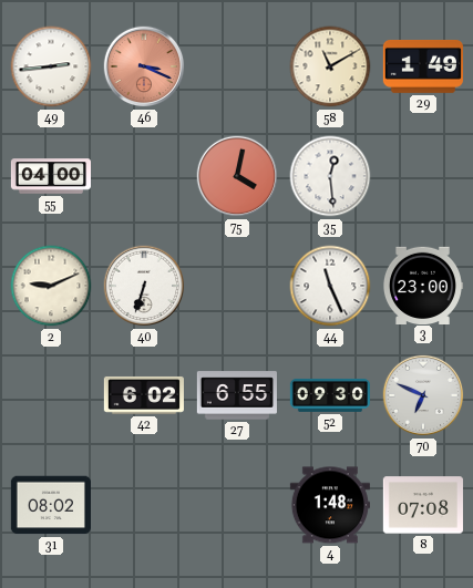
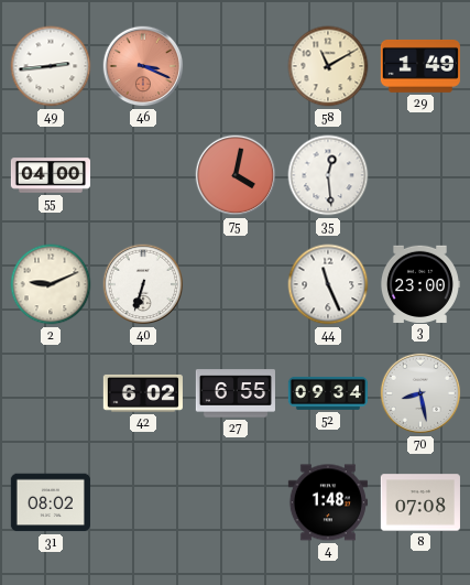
52: 09:30 -> 09:34 (328, 393)
70: 6:49 -> 8:28 (420, 393)
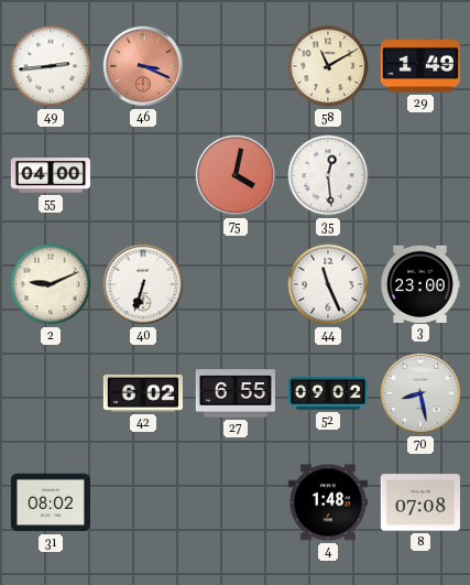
52: 09:34 -> 09:02 (328, 393)
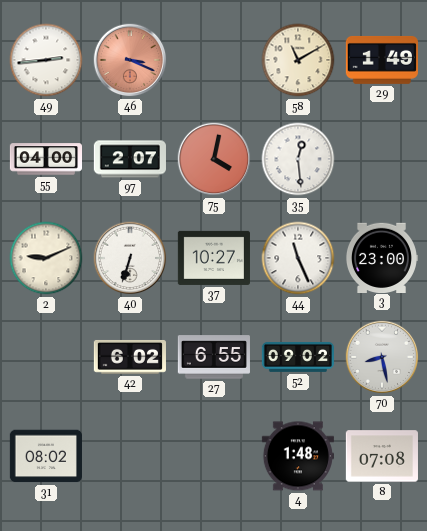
97: none -> 2:07 (130, 159)
37: none -> 10:27 (214, 258)
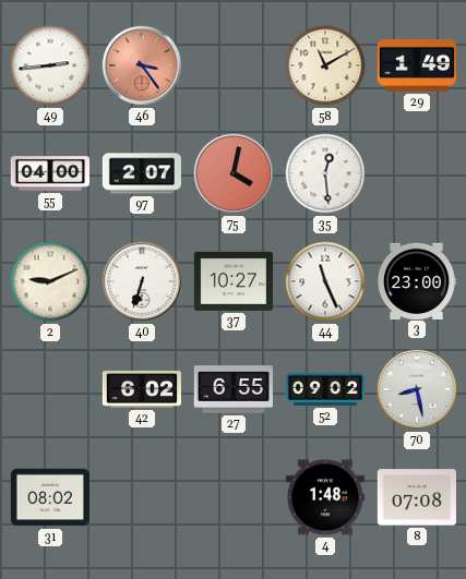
46: 3:19 -> 3:24 (142, 65)
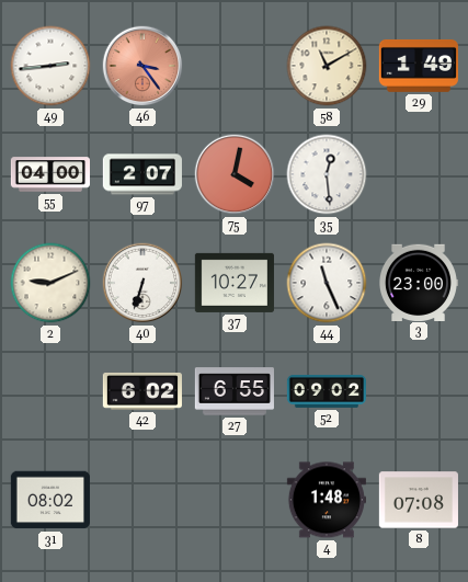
70: 8:28 -> none (417, 389)
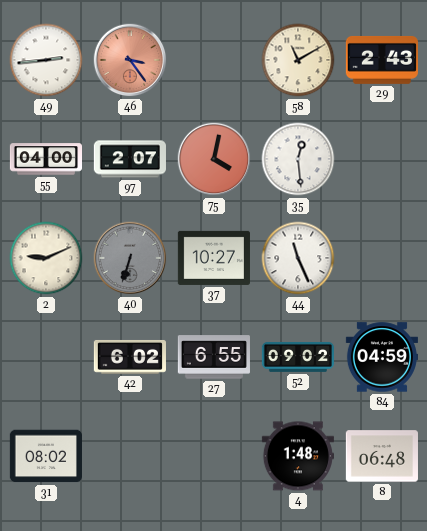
29: 1:49 -> 2:43 (382, 60)
40 dial: white -> grey (130, 258)
3: 23:00 -> none (418, 282)
84: none -> 04:59 (382, 357)
8: 07:08 -> 06:48 (382, 456)
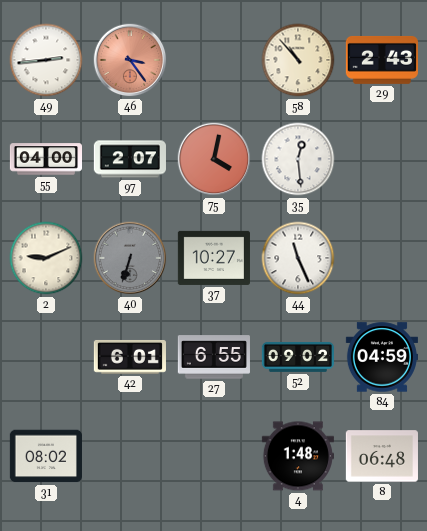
58: 11:10 -> 10:53 (298, 60)
42: 6:02 -> 6:01 (130, 357)
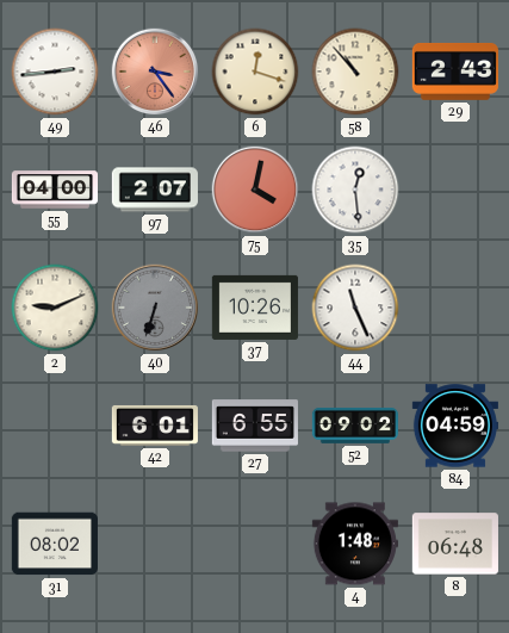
6: none -> 12:18 (255, 72)
37: 10:27 -> 10:26 (255, 308)
